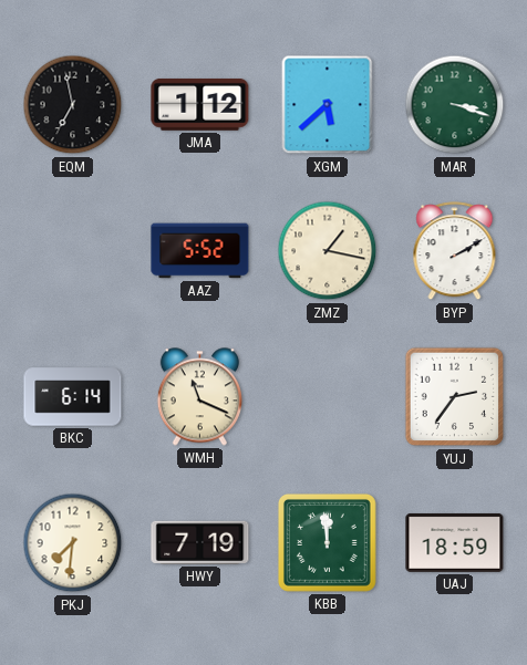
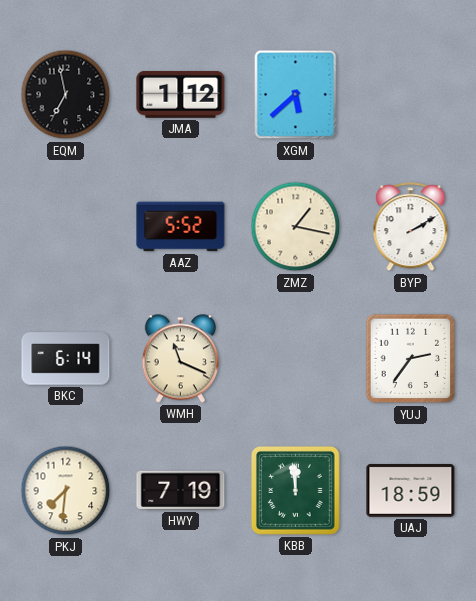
MAR: 3:18 -> none (455, 105)
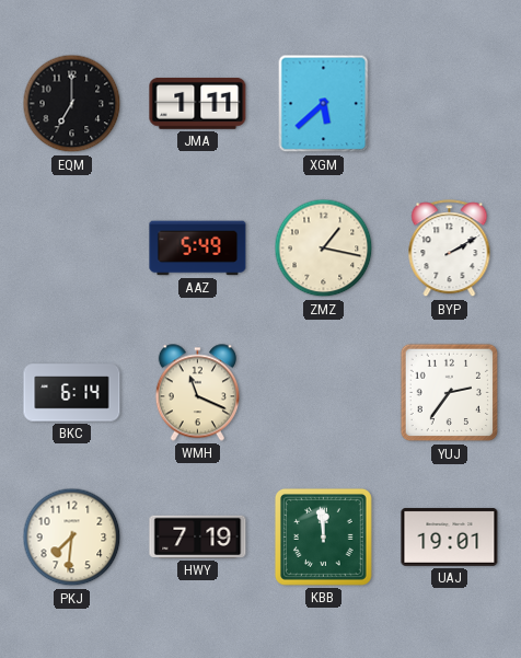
EQM: 6:58 -> 7:00 (72, 104)
JMA: 1:12 -> 1:11 (198, 103)
AAZ: 5:52 -> 5:49 (198, 249)
UAJ: 18:59 -> 19:01 (450, 536)
